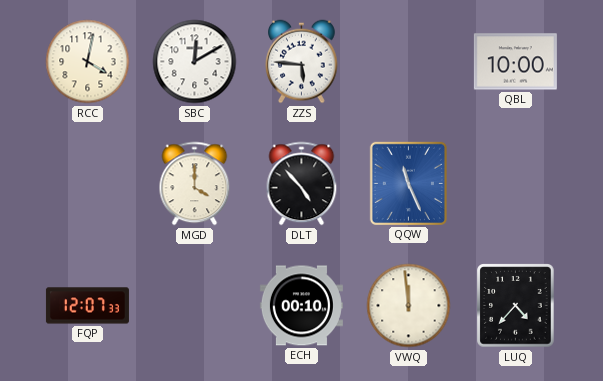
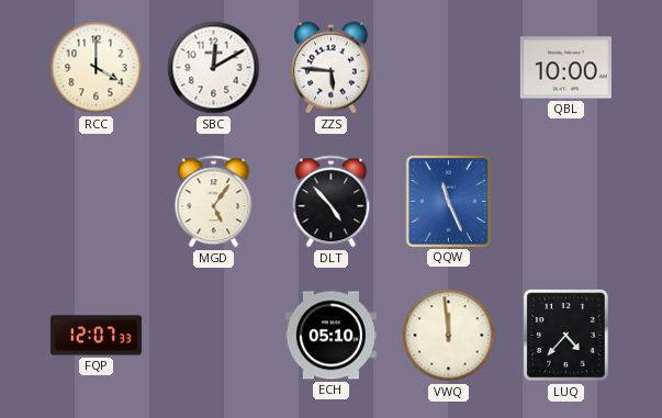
RCC: 4:02 -> 4:00 (97, 68)
MGD: 4:00 -> 5:06 (214, 202)
ECH: 00:10 -> 05:10 (330, 336)
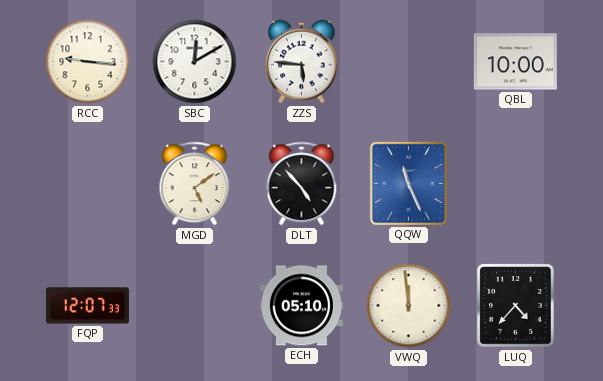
RCC: 4:00 -> 9:16 (88, 62)
MGD: 5:06 -> 5:09 (195, 184)
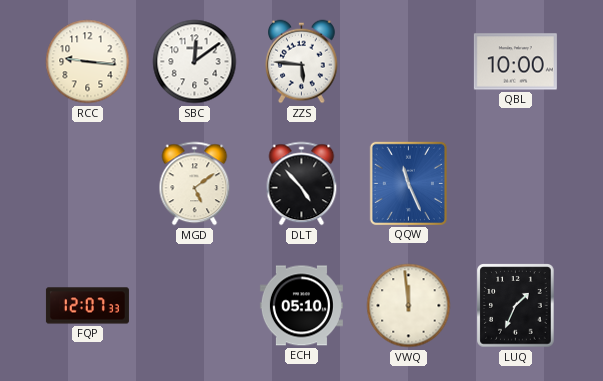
SBC: 12:10 -> 12:09 (195, 62)
LUQ: 4:37 -> 1:34 (516, 306)
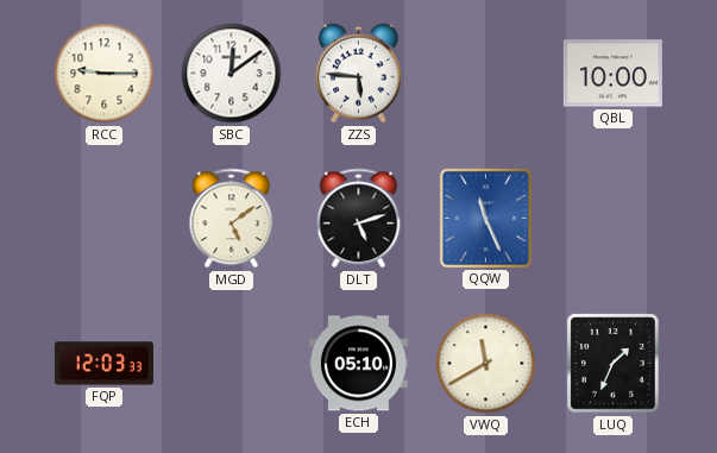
RCC: 9:16 -> 9:15 (105, 74)
DLT: 4:53 -> 5:12 (359, 219)
FQP: 12:07 -> 12:03 (103, 364)
VWQ: 11:59 -> 11:40 (486, 364)
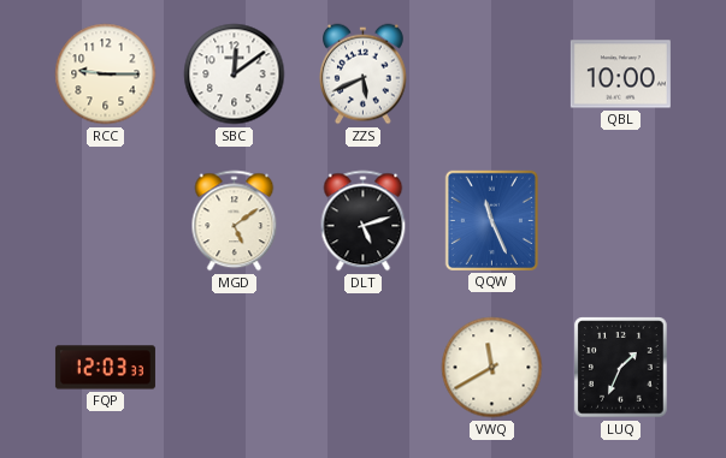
ZZS: 5:46 -> 5:41 (364, 75)
ECH: 05:10 -> none (358, 364)
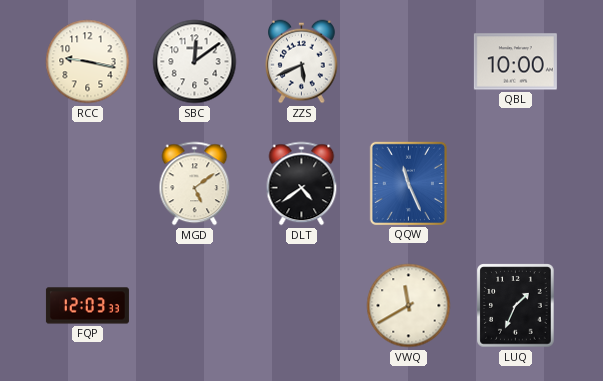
RCC: 9:15 -> 9:17 (88, 62)
DLT: 5:12 -> 4:39 (302, 184)
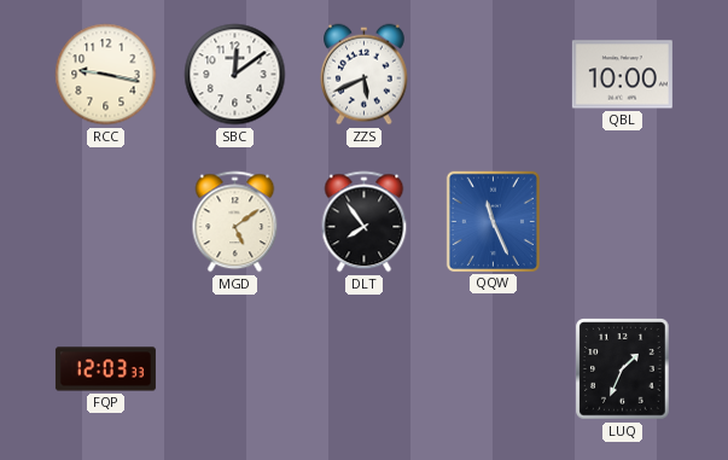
DLT: 4:39 -> 7:54 (365, 222)
VWQ: 11:40 -> none (409, 306)
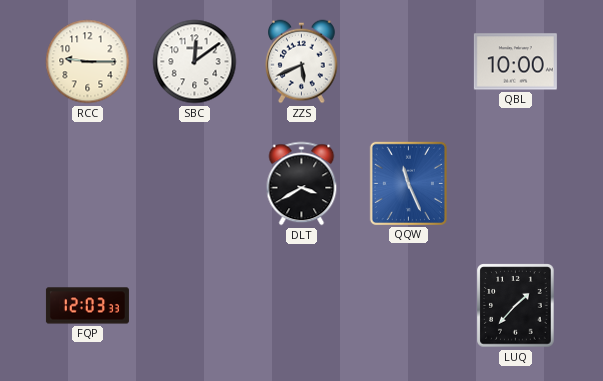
RCC: 9:17 -> 9:15 (88, 62)
MGD: 5:09 -> none (235, 222)
DLT: 7:54 -> 3:40 (302, 184)
LUQ: 1:34 -> 1:37 (516, 306)
